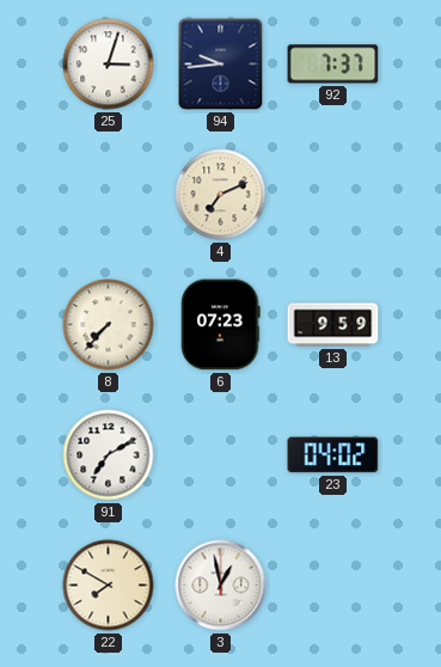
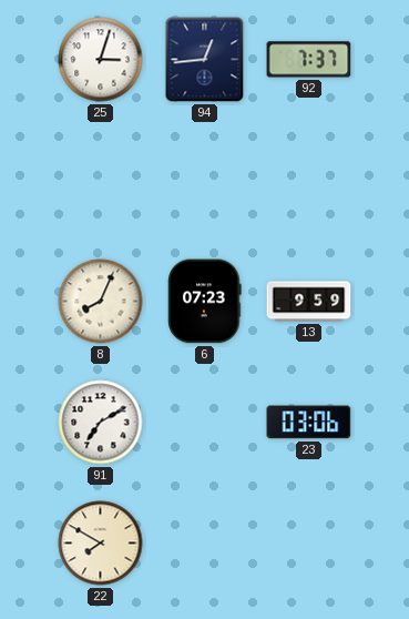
94: 9:44 -> 12:44 (205, 60)
4: 7:11 -> none (221, 195)
8: 7:37 -> 8:04 (101, 302)
23: 04:02 -> 03:06 (309, 423)
3: 12:58 -> none (221, 586)
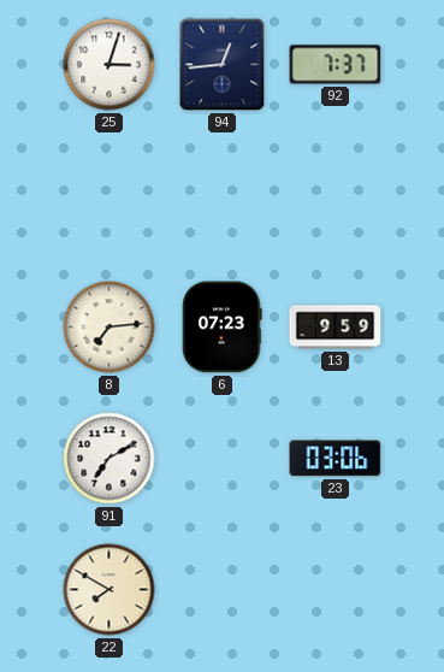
8: 8:04 -> 7:14 (109, 328)
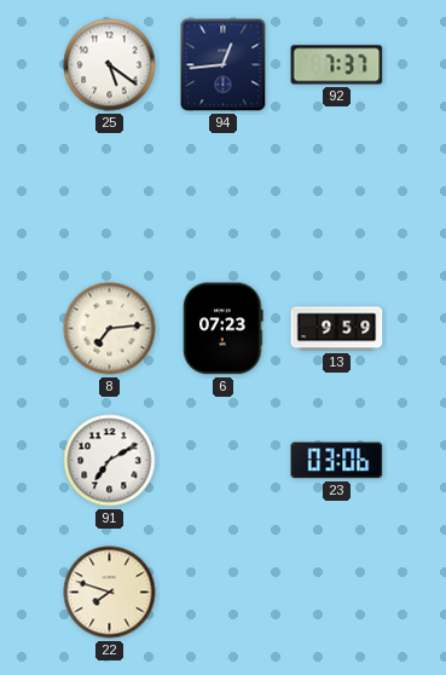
25: 3:03 -> 5:21 (110, 65)
22: 7:50 -> 7:48 (110, 593)
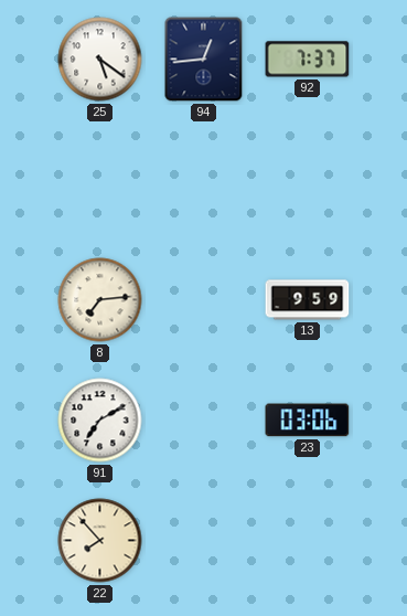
6: 07:23 -> none (224, 329)
22: 7:48 -> 7:53 (100, 541)
